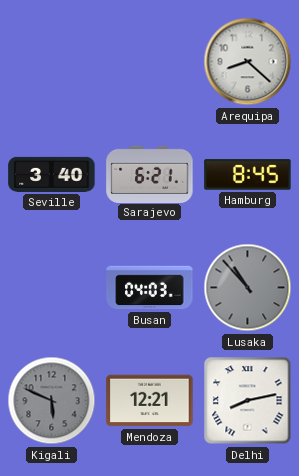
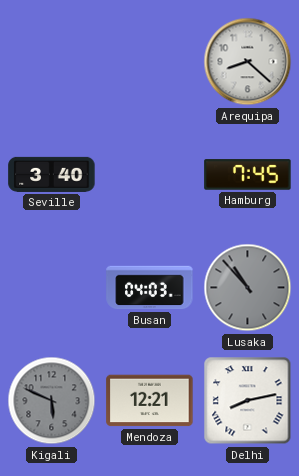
Sarajevo: 6:21 -> none (150, 174)
Hamburg: 8:45 -> 7:45 (248, 175)
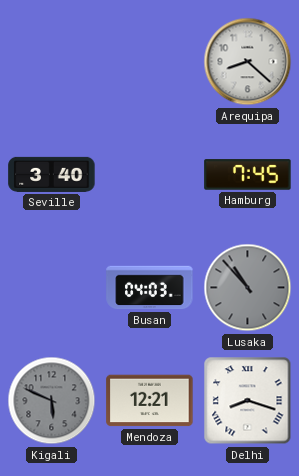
Delhi: 8:13 -> 8:18 (248, 401)
